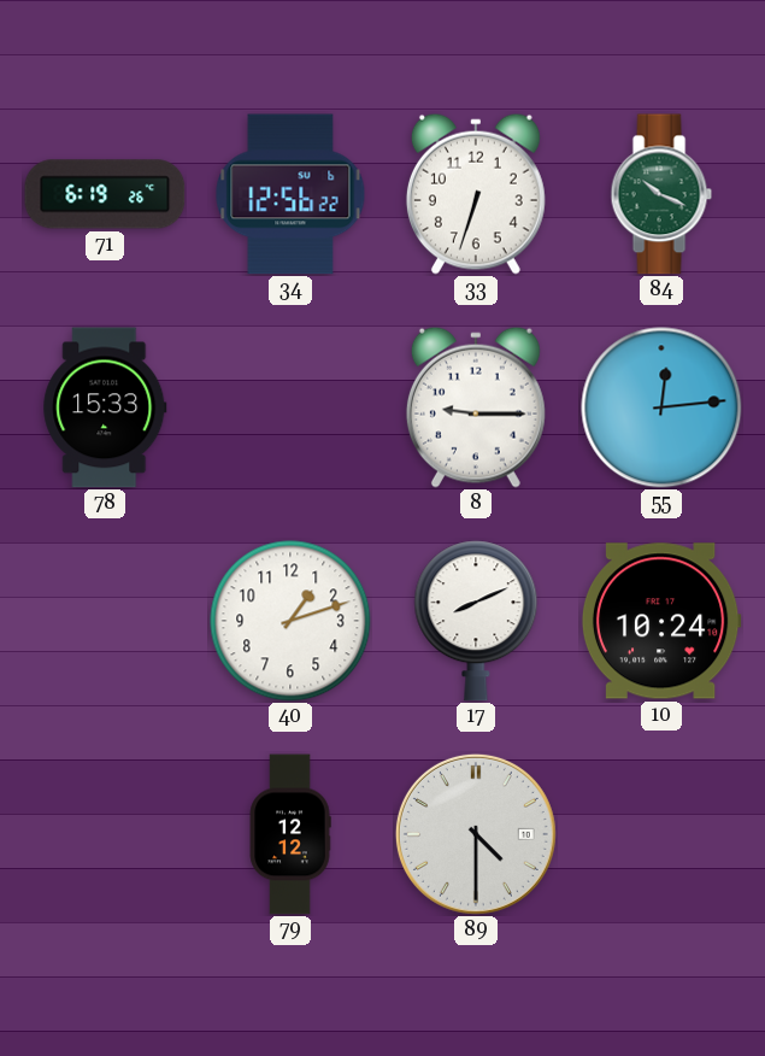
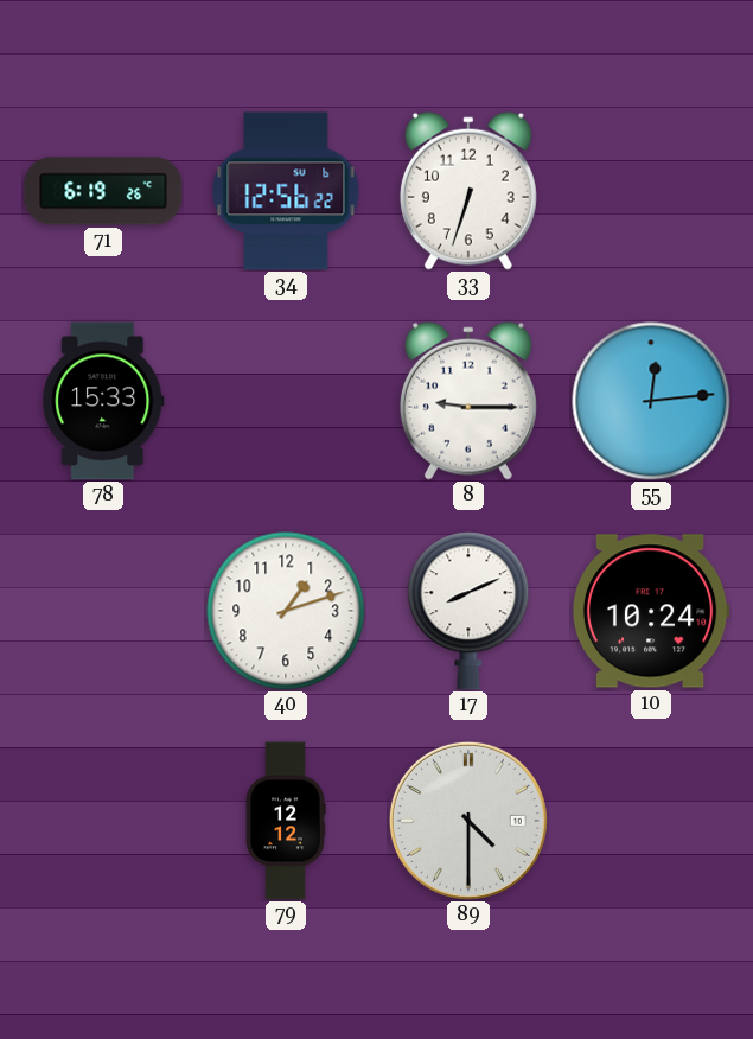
84: 10:19 -> none (661, 194)
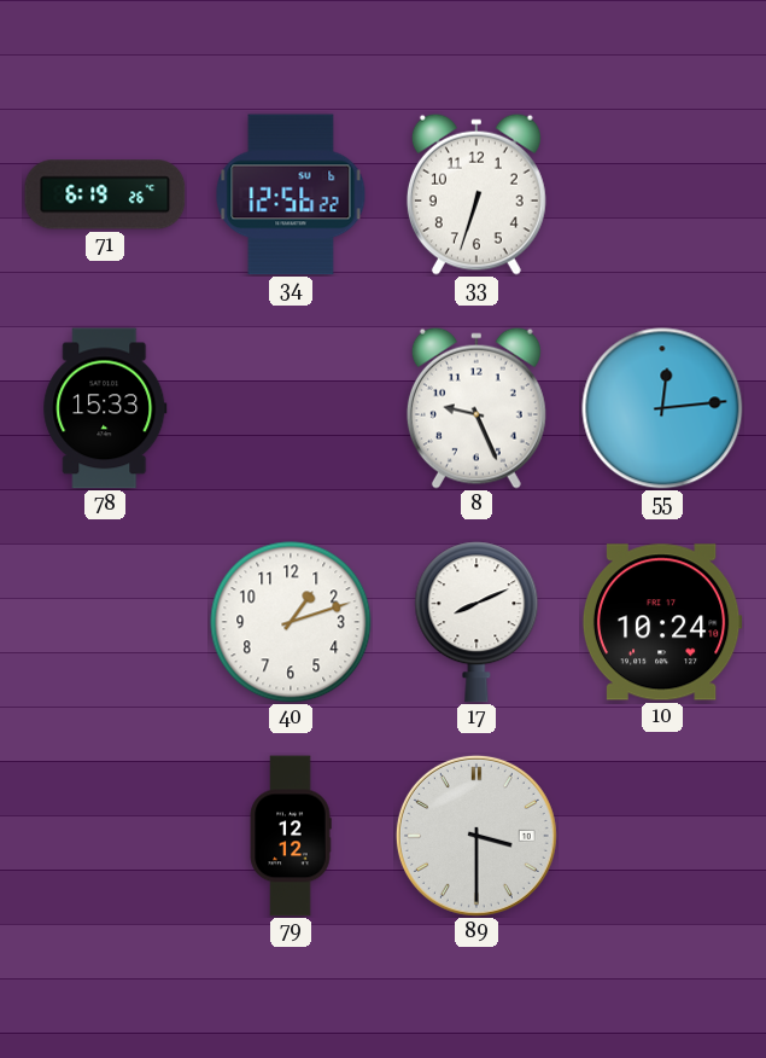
8: 9:15 -> 9:26 (476, 408)
89: 4:30 -> 3:30 (476, 836)
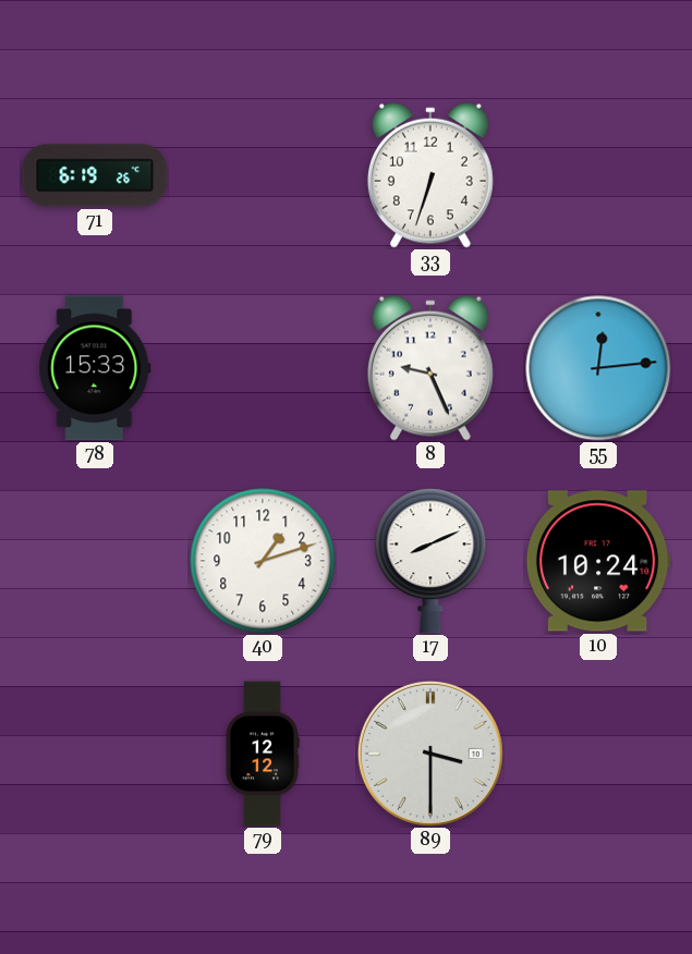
34: 12:56 -> none (291, 194)
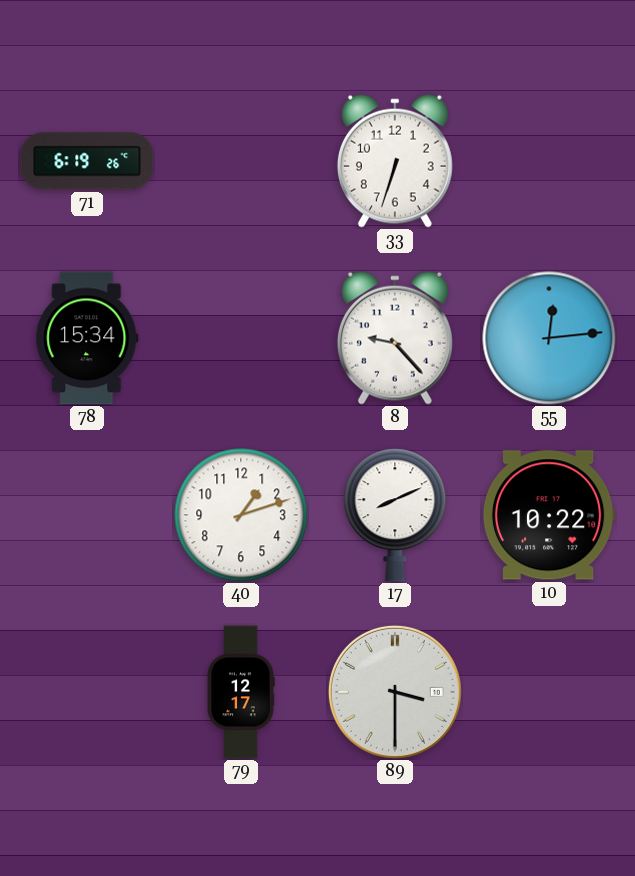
78: 15:33 -> 15:34 (87, 338)
8: 9:26 -> 9:23 (395, 338)
10: 10:24 -> 10:22 (549, 515)
79: 12:12 -> 12:17 (241, 692)
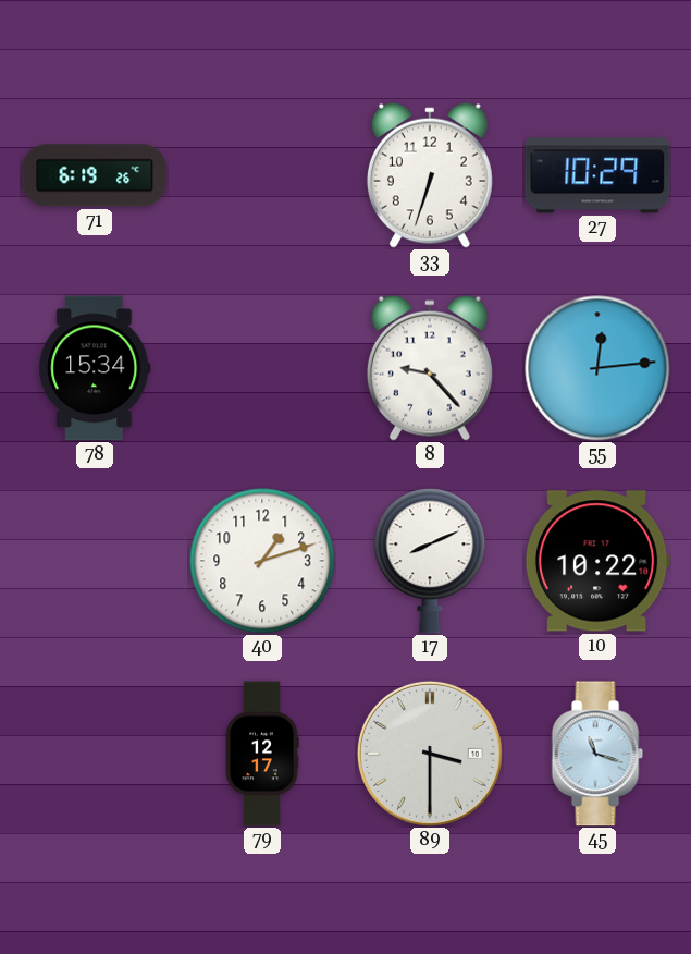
27: none -> 10:29 (597, 175)
45: none -> 11:18 (597, 754)
